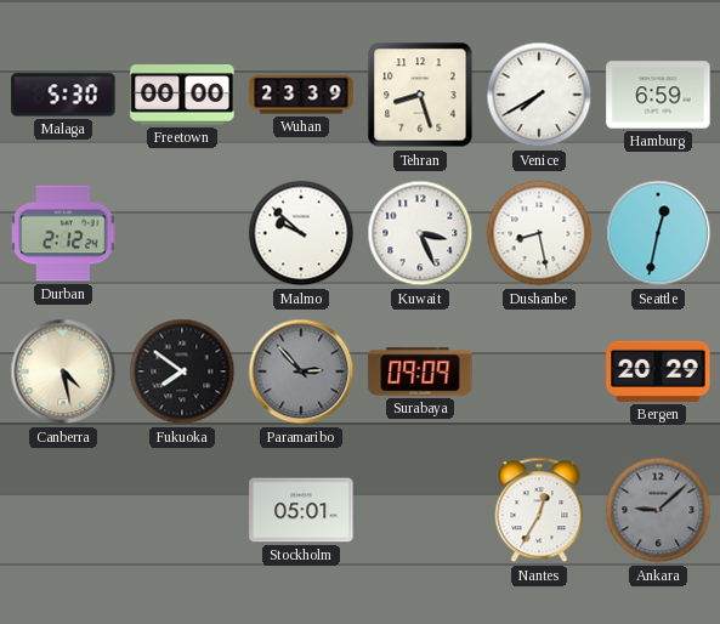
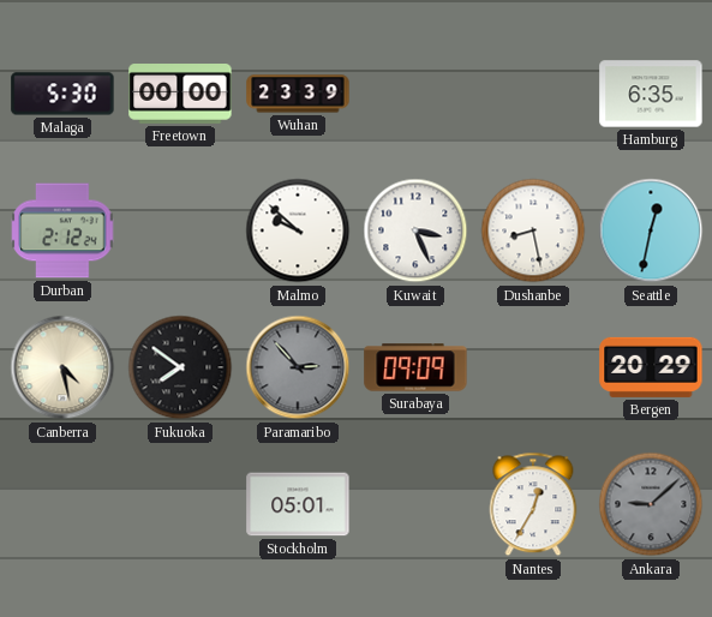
Tehran: 8:27 -> none (420, 95)
Venice: 7:40 -> none (539, 95)
Hamburg: 6:59 -> 6:35 (651, 94)
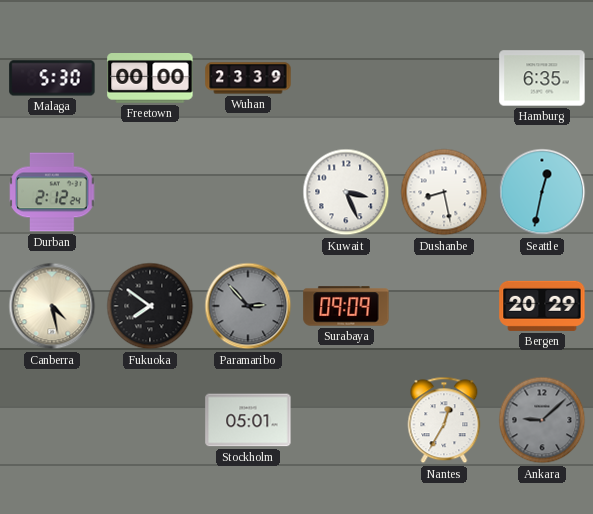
Malmo: 9:52 -> none (298, 230)
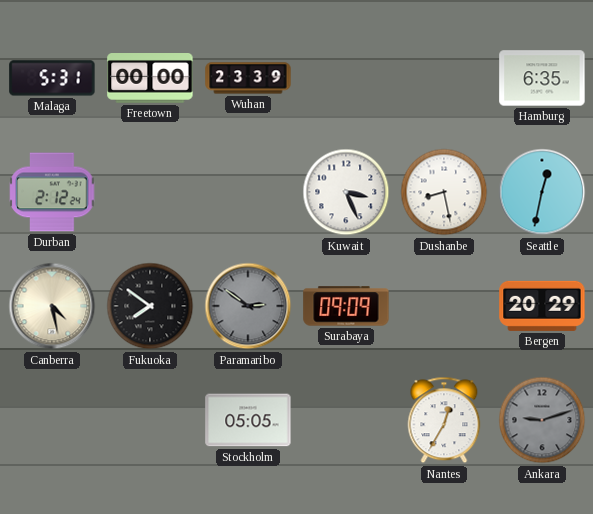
Malaga: 5:30 -> 5:31 (52, 78)
Paramaribo: 2:53 -> 2:51 (248, 306)
Stockholm: 05:01 -> 05:05 (248, 420)
Ankara: 9:08 -> 9:12 (542, 420)
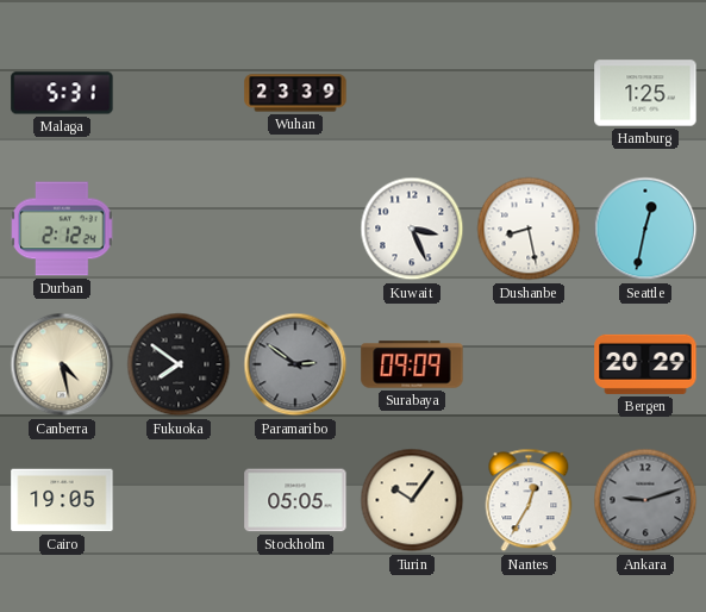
Freetown: 00:00 -> none (150, 79)
Hamburg: 6:35 -> 1:25 (645, 93)
Cairo: none -> 19:05 (62, 500)
Turin: none -> 10:06 (412, 500)
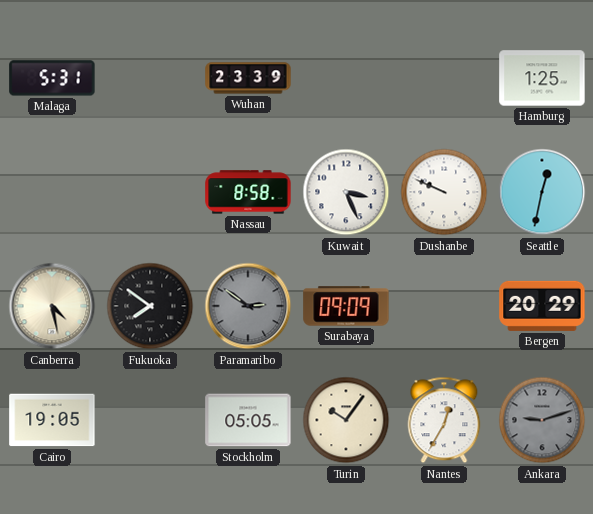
Durban: 2:12 -> none (62, 229)
Nassau: none -> 8:58 (248, 192)
Dushanbe: 8:28 -> 9:49 (444, 192)
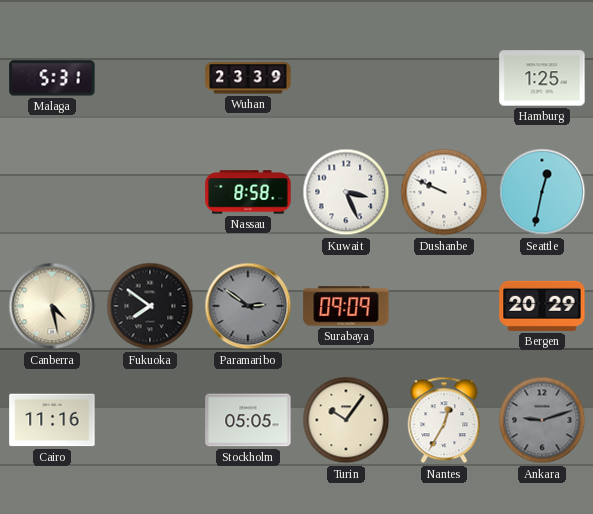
Cairo: 19:05 -> 11:16 (52, 420)
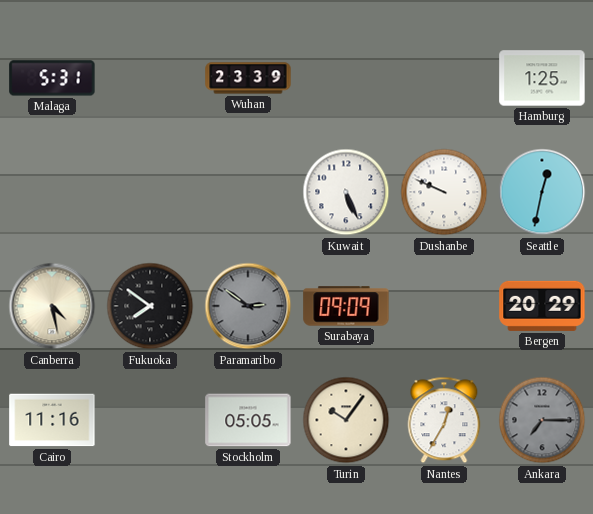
Nassau: 8:58 -> none (248, 192)
Kuwait: 3:26 -> 5:26 (346, 192)
Ankara: 9:12 -> 7:15 (542, 420)
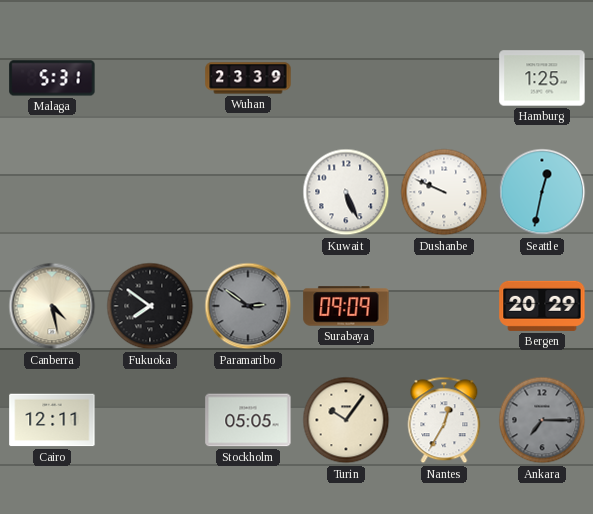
Cairo: 11:16 -> 12:11 (52, 420)
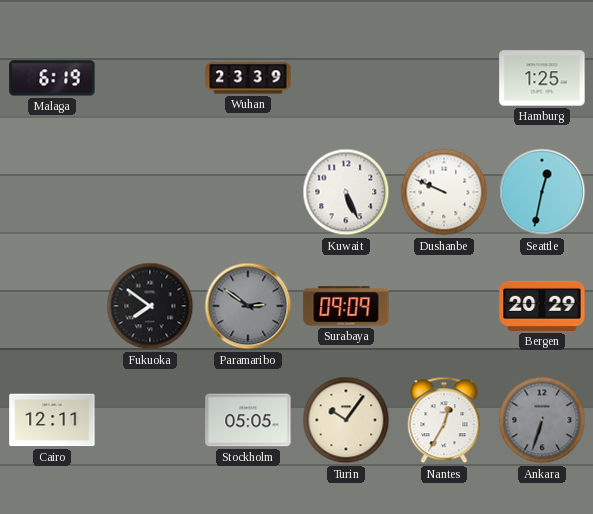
Malaga: 5:31 -> 6:19 (52, 78)
Canberra: 4:28 -> none (52, 306)
Ankara: 7:15 -> 6:33 (542, 420)
